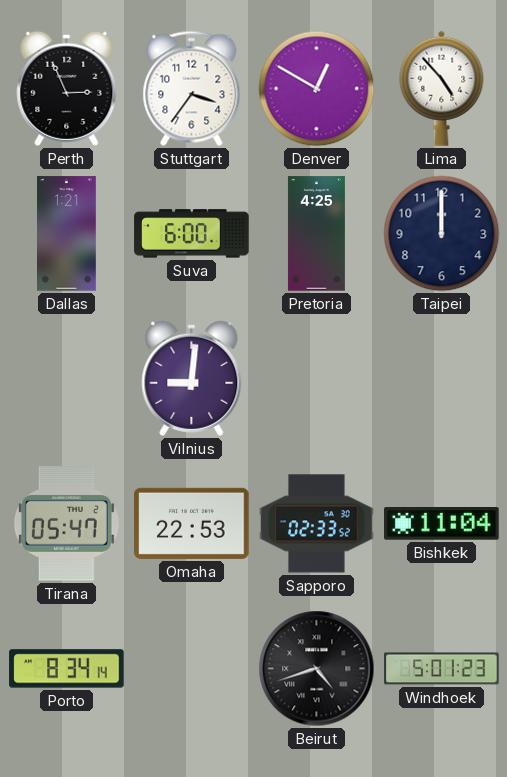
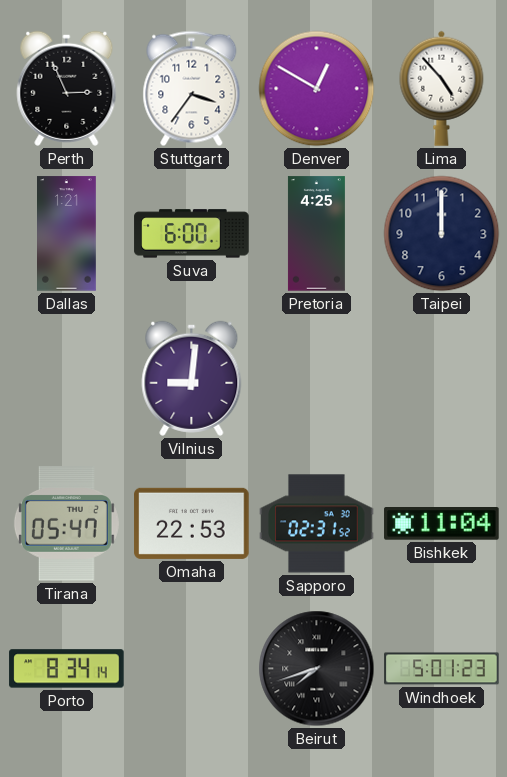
Sapporo: 02:33 -> 02:31 (317, 524)
Beirut: 4:42 -> 7:42 (317, 669)
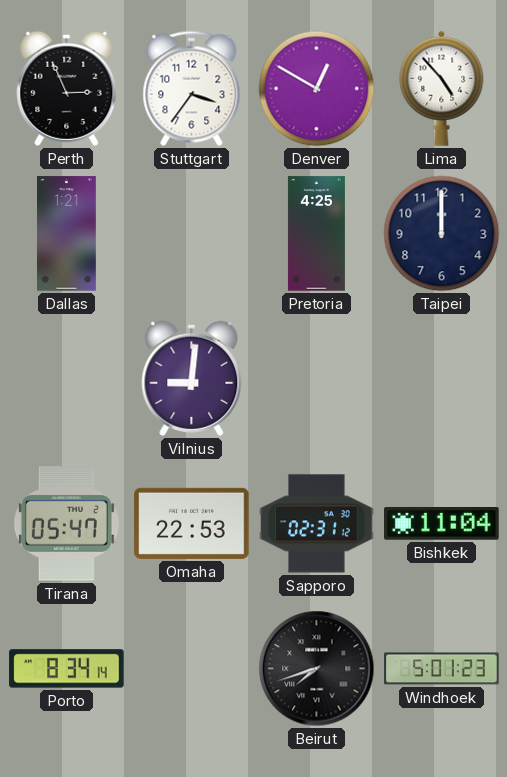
Suva: 6:00 -> none (192, 234)
Sapporo: 02:31:52 -> 02:31:12 (317, 524)
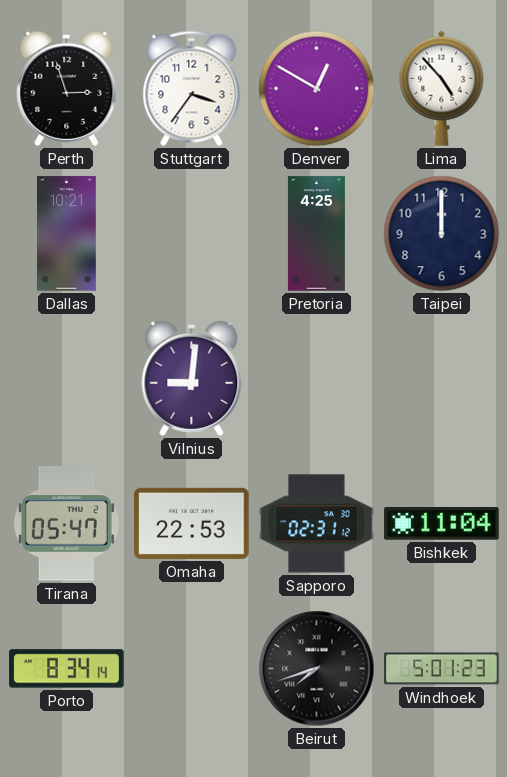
Perth: 2:56 -> 2:57 (67, 88)
Dallas: 1:21 -> 10:21 (67, 234)
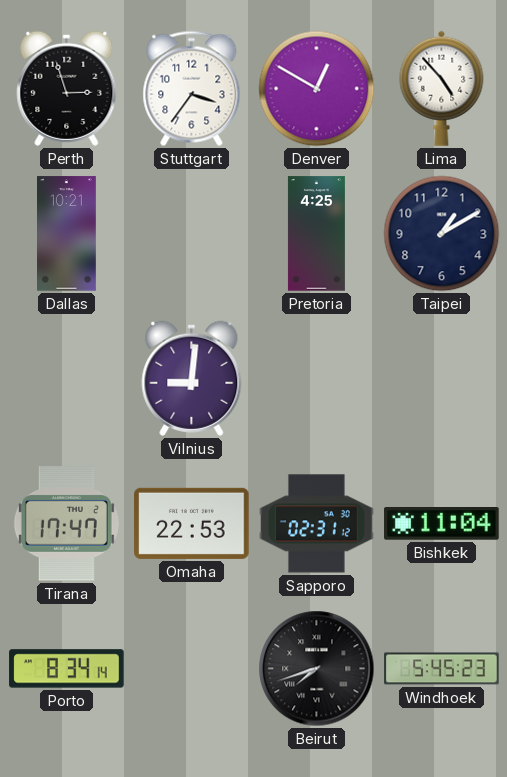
Taipei: 12:00 -> 1:10 (442, 234)
Tirana: 05:47 -> 17:47 (66, 524)
Windhoek: 5:01 -> 5:45 (442, 669)
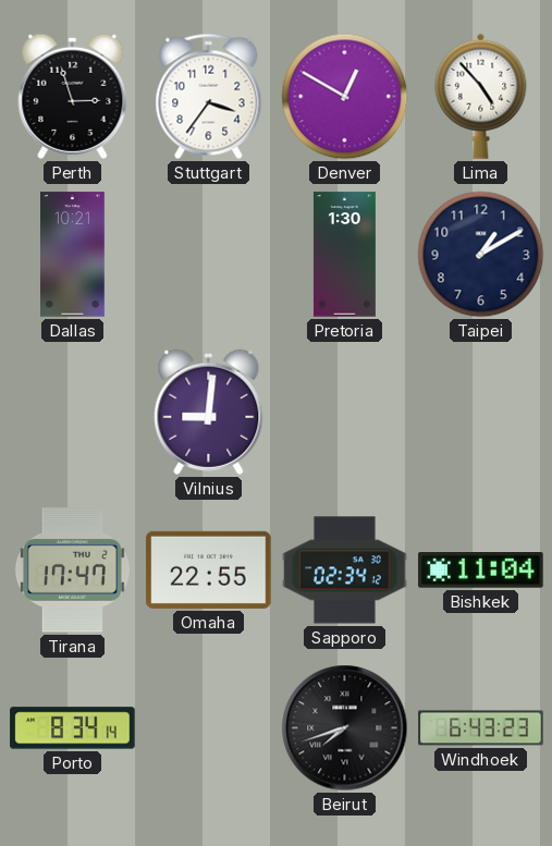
Pretoria: 4:25 -> 1:30 (344, 255)
Omaha: 22:53 -> 22:55 (209, 569)
Sapporo: 02:31 -> 02:34 (345, 571)
Windhoek: 5:45 -> 6:43 (481, 728)
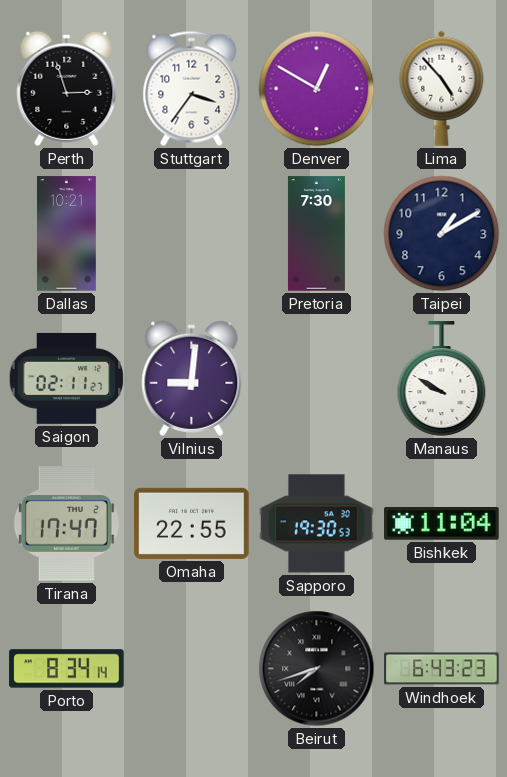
Pretoria: 1:30 -> 7:30 (316, 234)
Saigon: none -> 02:11 (67, 378)
Manaus: none -> 9:50 (442, 379)
Sapporo: 02:34 -> 19:30 (317, 524)
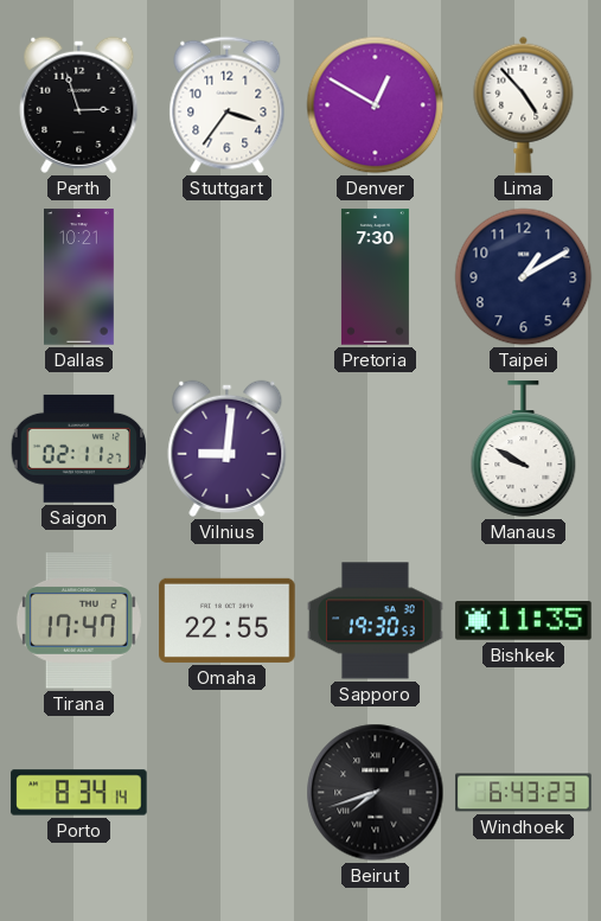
Bishkek: 11:04 -> 11:35 (524, 621)
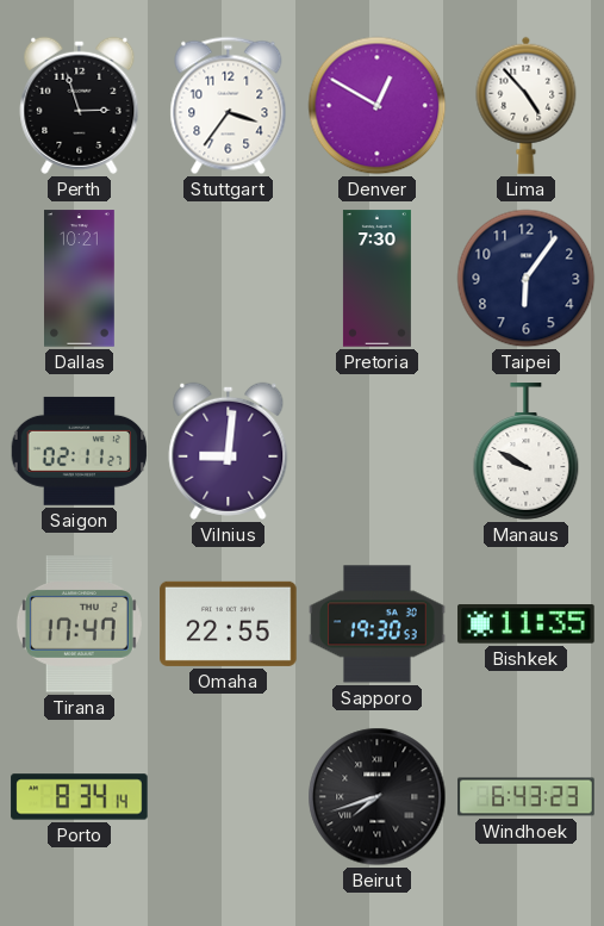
Taipei: 1:10 -> 6:06 (527, 279)
